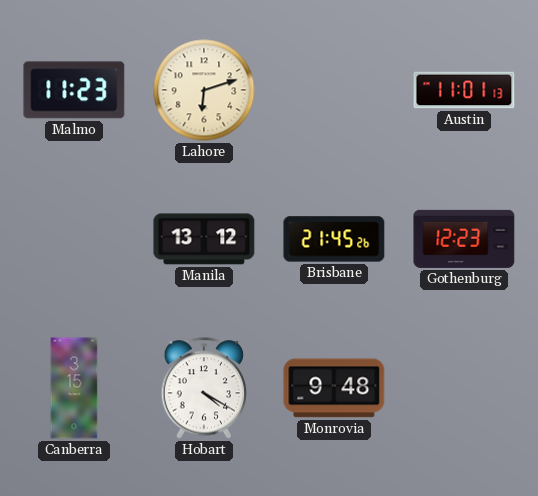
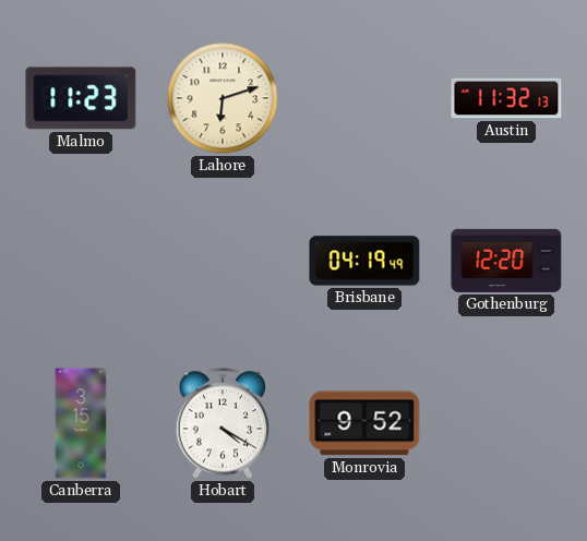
Austin: 11:01 -> 11:32 (506, 98)
Manila: 13:12 -> none (204, 239)
Brisbane: 21:45 -> 04:19 (364, 261)
Gothenburg: 12:23 -> 12:20 (506, 261)
Monrovia: 9:48 -> 9:52 (364, 423)
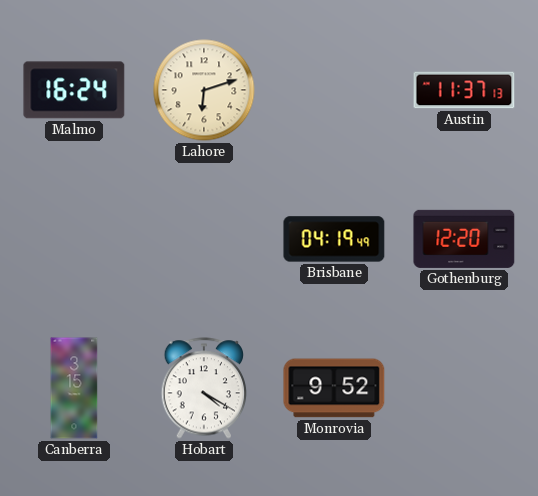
Malmo: 11:23 -> 16:24 (74, 90)
Austin: 11:32 -> 11:37 (464, 90)
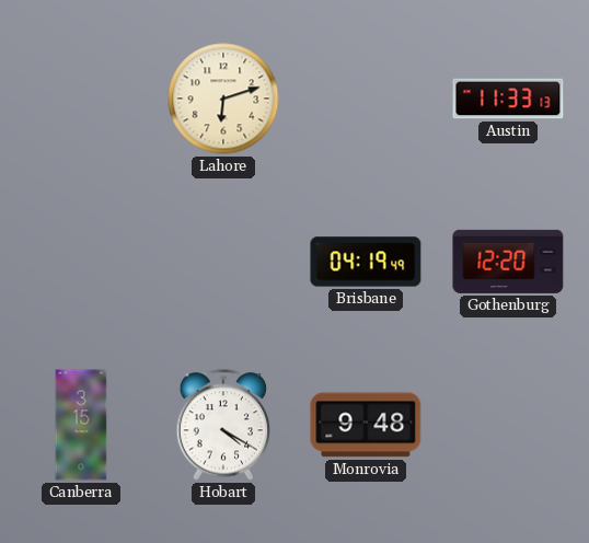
Malmo: 16:24 -> none (74, 90)
Austin: 11:37 -> 11:33 (508, 99)
Monrovia: 9:52 -> 9:48 (366, 425)
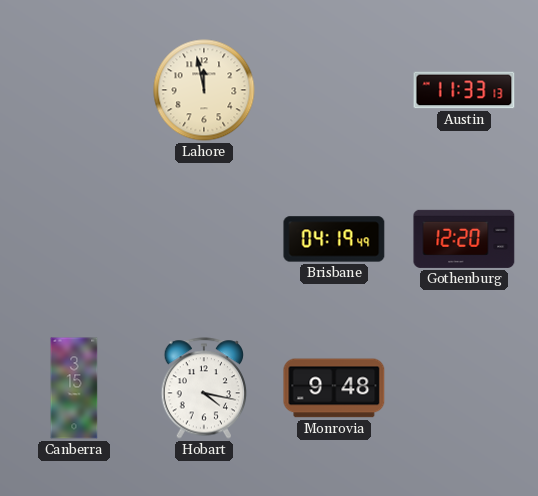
Lahore: 6:12 -> 11:58 (204, 90)
Hobart: 4:20 -> 4:17 (204, 388)
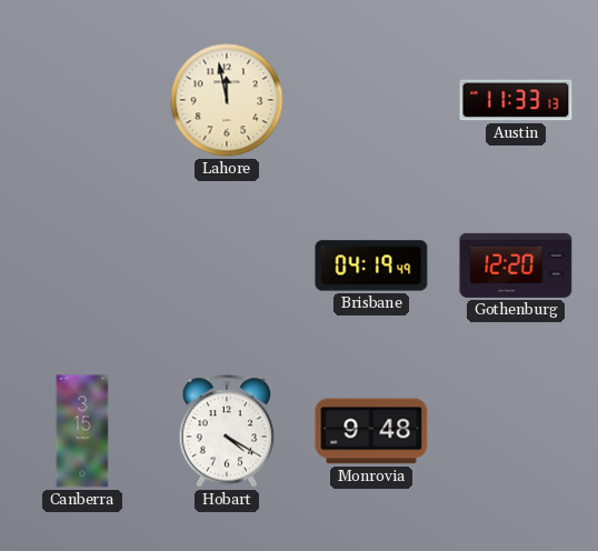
Hobart: 4:17 -> 4:20 (227, 431)
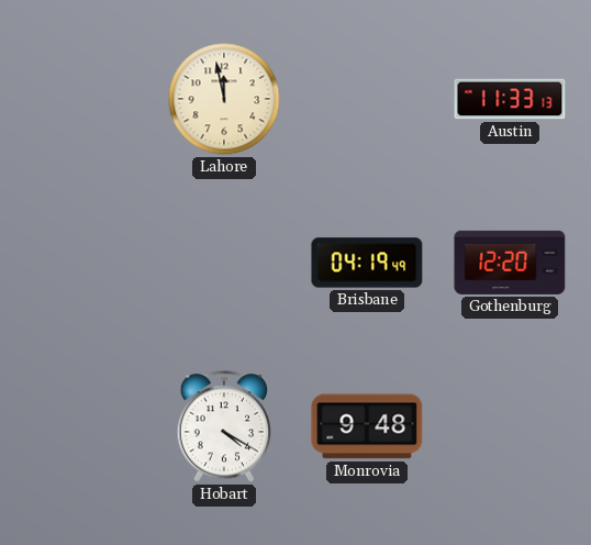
Canberra: 3:15 -> none (82, 431)
